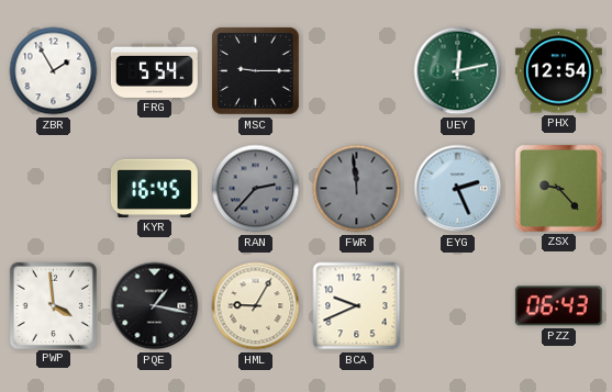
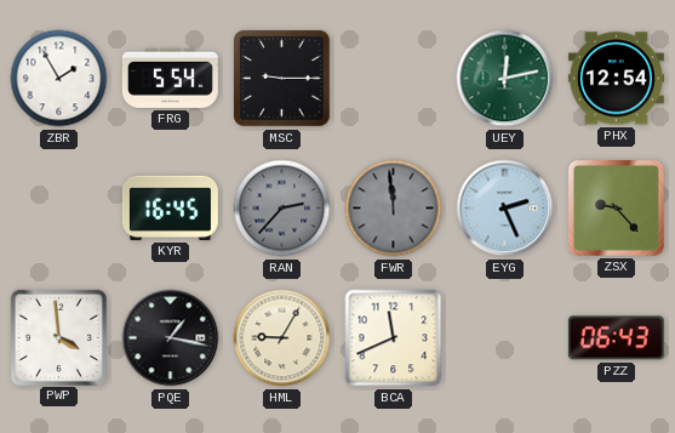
BCA: 9:41 -> 11:41 (394, 338)
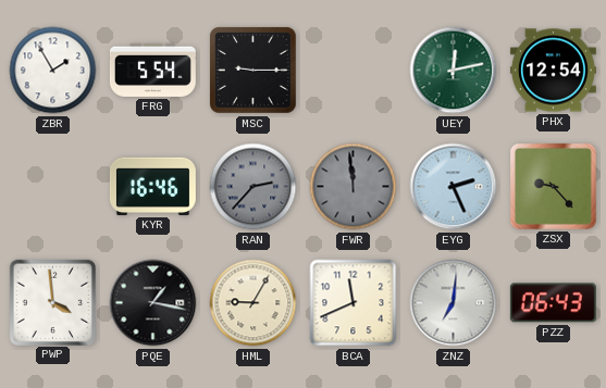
KYR: 16:45 -> 16:46 (152, 186)
ZNZ: none -> 7:01 (454, 303)
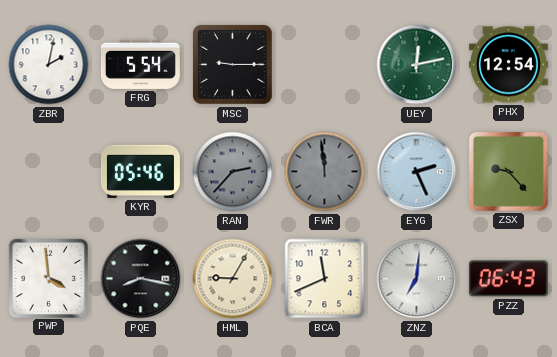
ZBR: 1:55 -> 2:02 (49, 65)
KYR: 16:46 -> 05:46 (140, 171)
PQE: 1:17 -> 8:17 (141, 279)
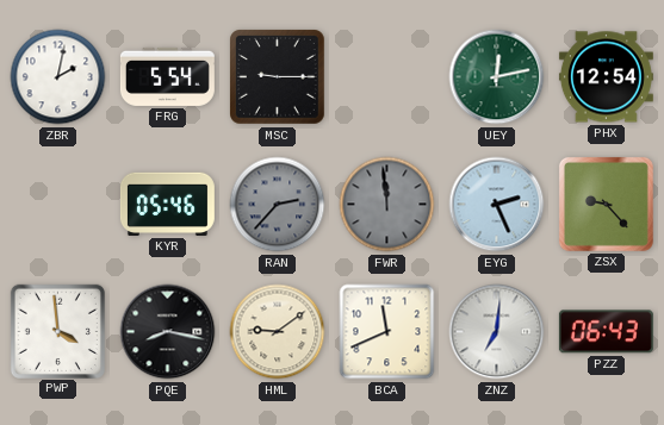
HML: 9:05 -> 9:09 (278, 332)
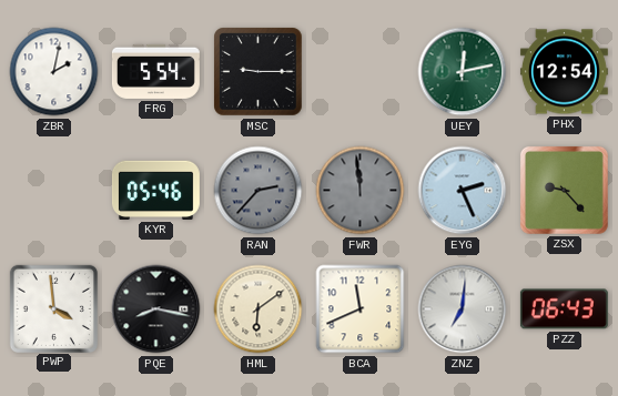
HML: 9:09 -> 6:09 (259, 309)
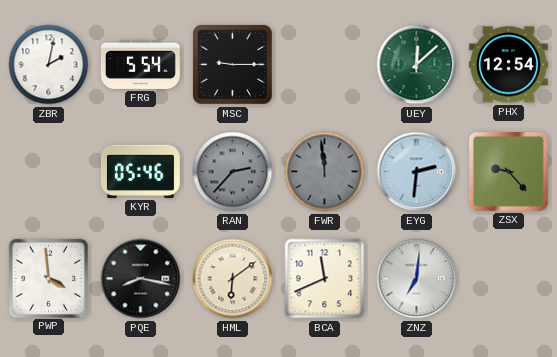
UEY: 12:13 -> 12:08 (417, 65)
EYG: 2:26 -> 2:31 (417, 172)
PZZ: 06:43 -> none (564, 309)
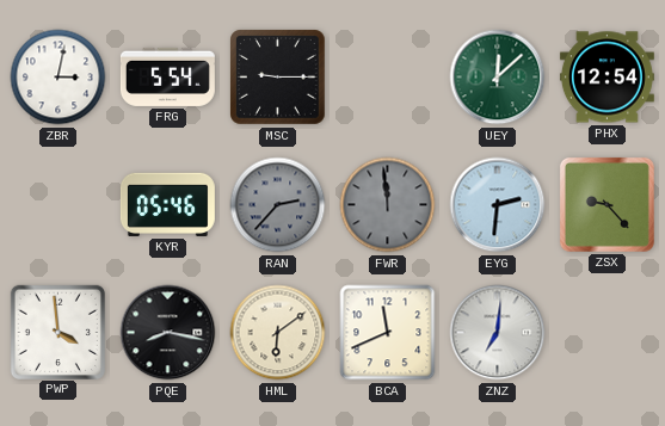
ZBR: 2:02 -> 3:02 (59, 78)
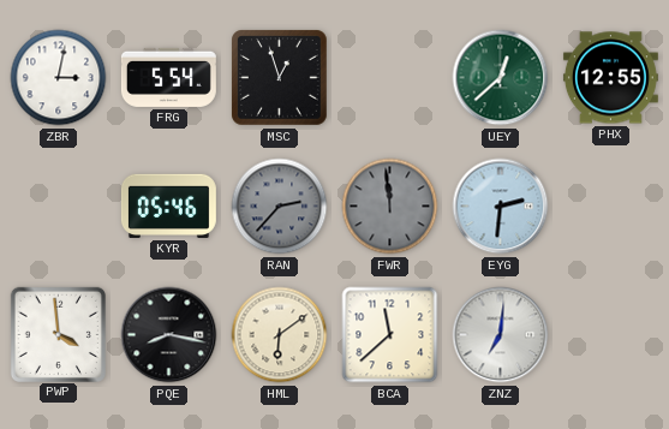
MSC: 9:15 -> 12:57 (280, 78)
UEY: 12:08 -> 12:38 (501, 78)
PHX: 12:54 -> 12:55 (610, 78)
ZSX: 9:23 -> none (606, 204)
BCA: 11:41 -> 11:38 (390, 335)
